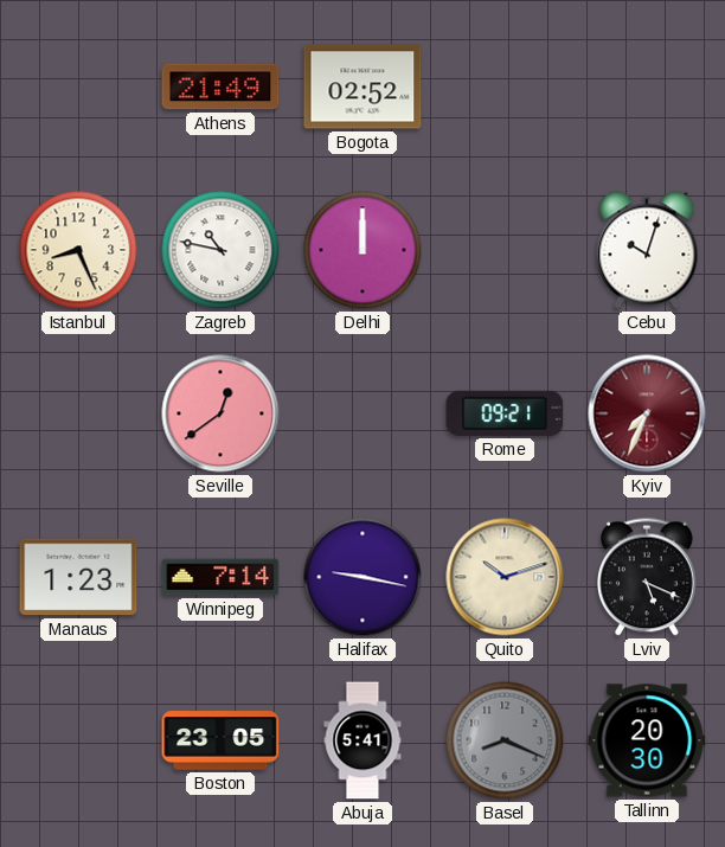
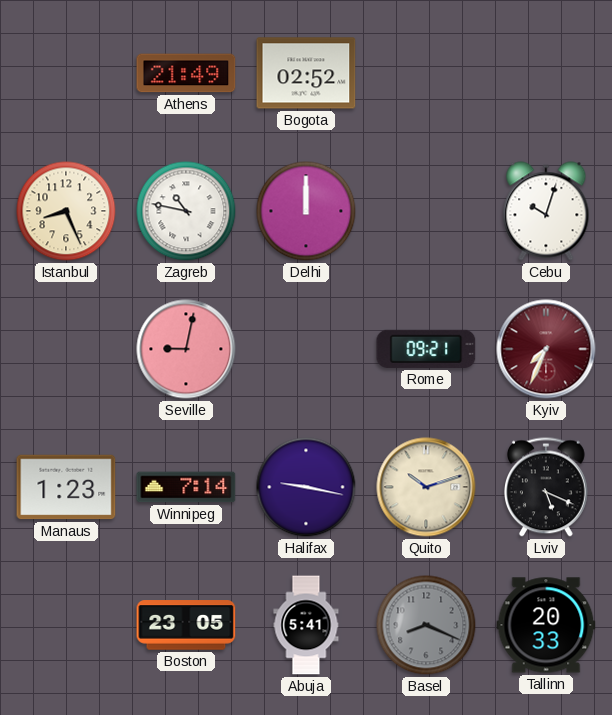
Seville: 12:39 -> 9:02 (186, 349)
Tallinn: 20:30 -> 20:33 (546, 625)
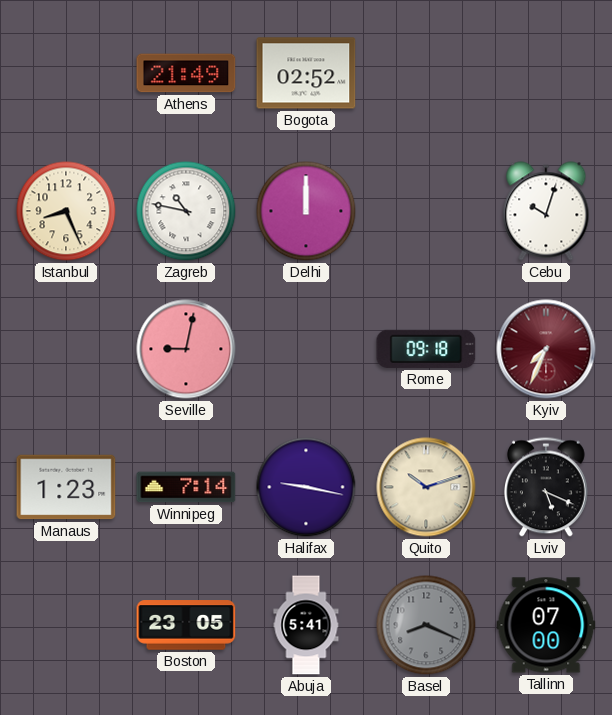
Rome: 09:21 -> 09:18 (426, 349)
Tallinn: 20:33 -> 07:00 (546, 625)
